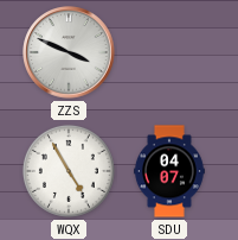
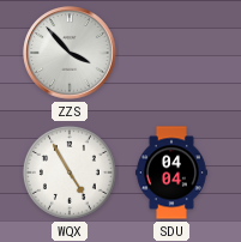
ZZS: 3:49 -> 3:53 (70, 53)
SDU: 04:07 -> 04:04 (171, 173)
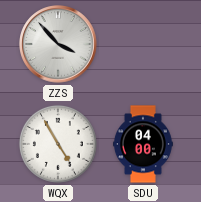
SDU: 04:04 -> 04:00 (143, 144)
